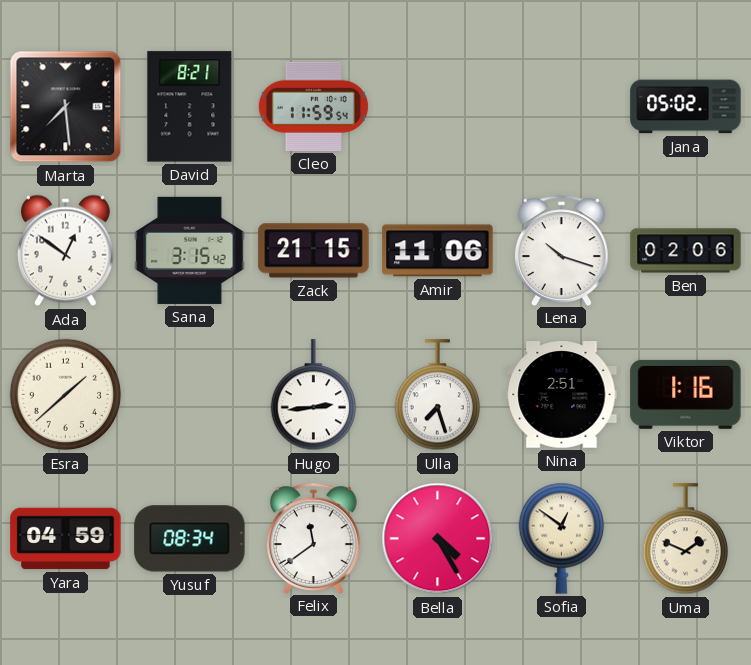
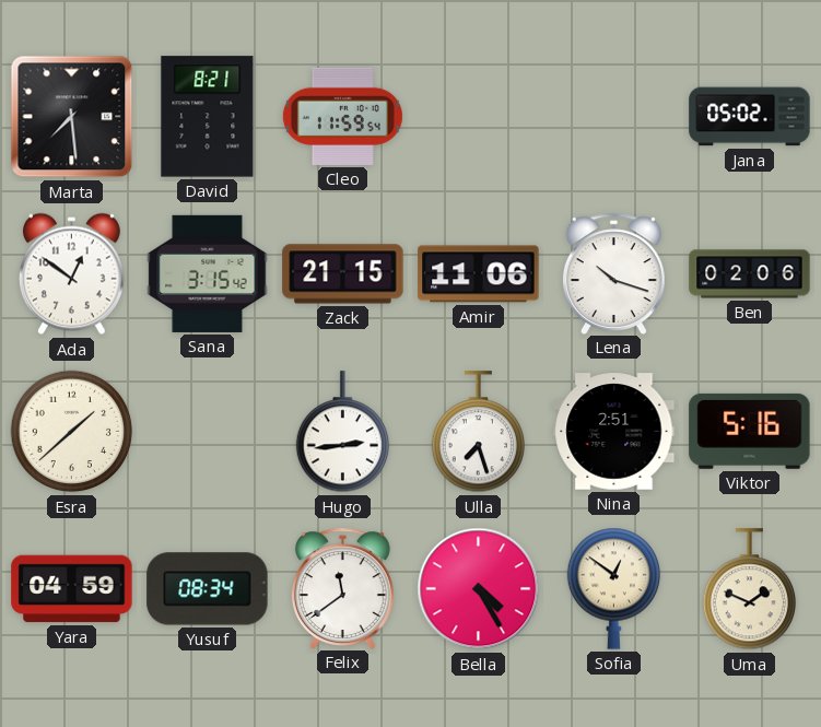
Viktor: 1:16 -> 5:16 (750, 431)
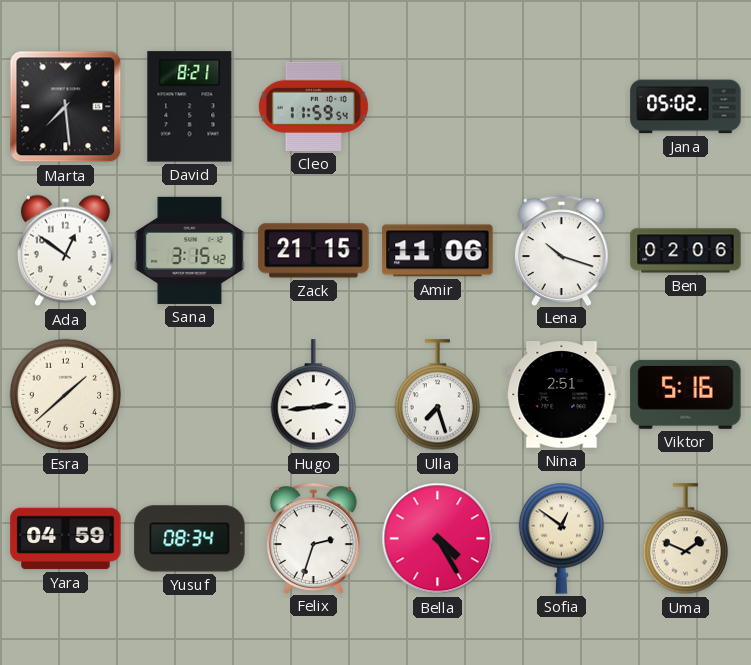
Felix: 11:39 -> 2:33 (313, 538)
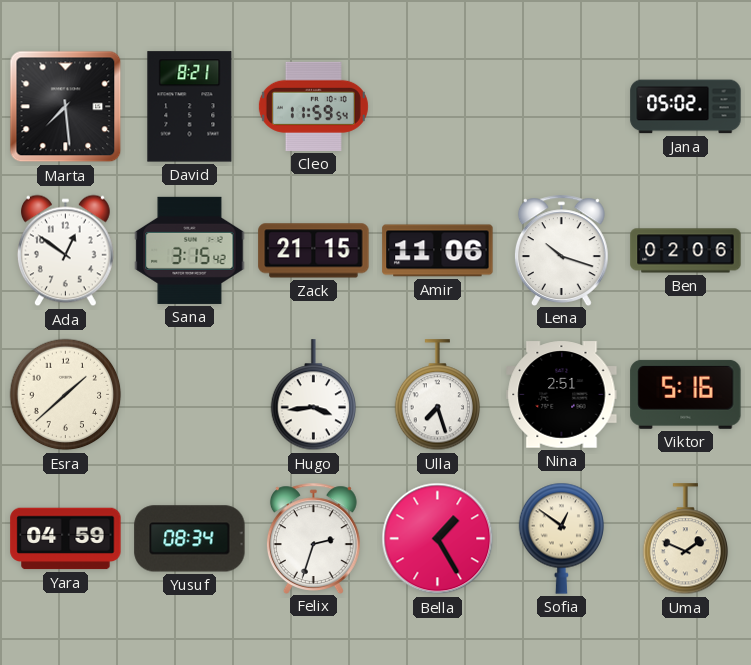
Hugo: 2:44 -> 3:44 (314, 395)
Bella: 4:25 -> 1:25 (438, 539)
